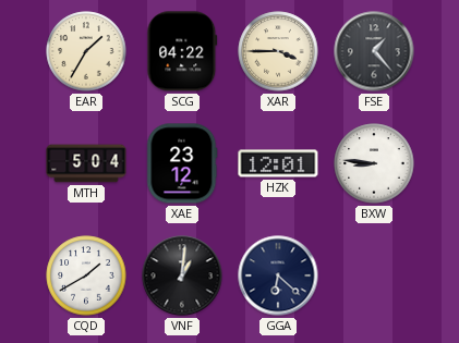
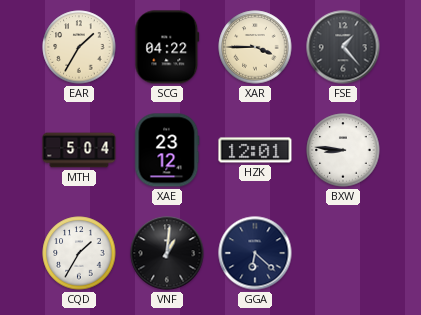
CQD: 1:40 -> 1:35 (79, 253)
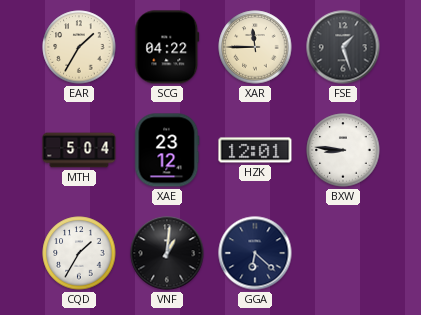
XAR: 3:45 -> 11:45 (255, 47)
FSE: 1:23 -> 1:27 (343, 47)
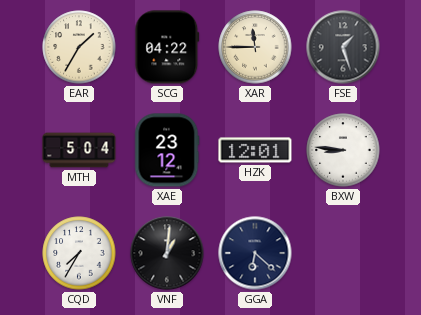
CQD: 1:35 -> 7:35 (79, 253)
